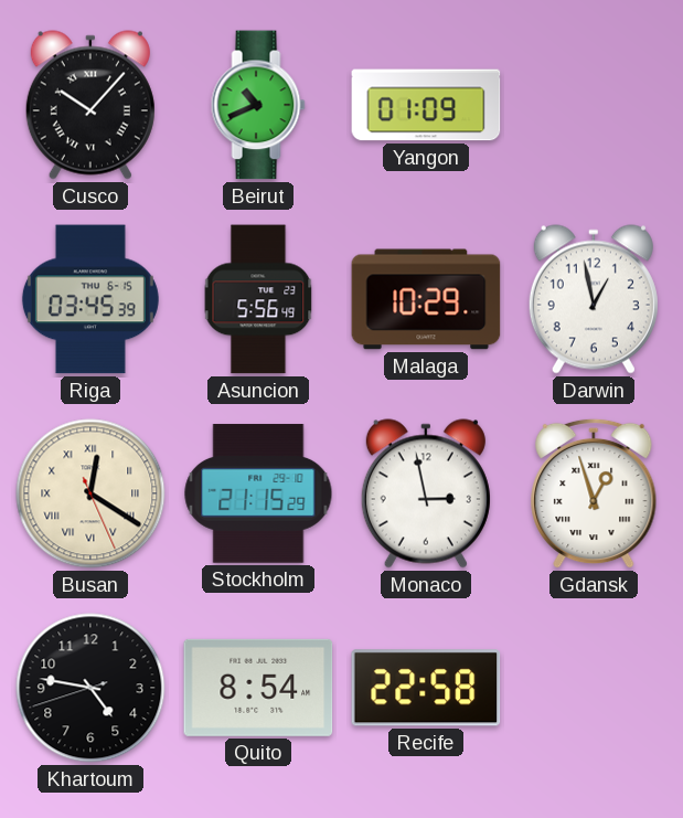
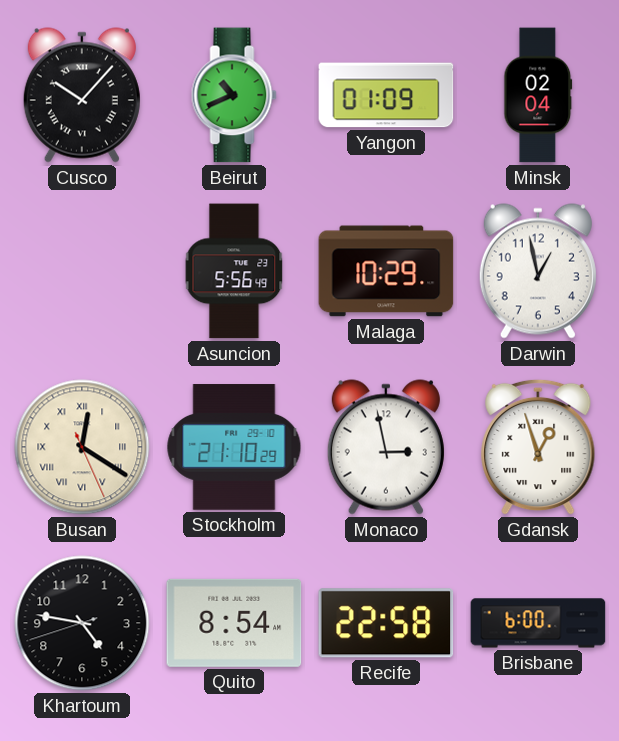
Minsk: none -> 02:04 (538, 95)
Riga: 03:45 -> none (90, 299)
Stockholm: 21:15 -> 21:10 (234, 447)
Brisbane: none -> 6:00 (538, 623)
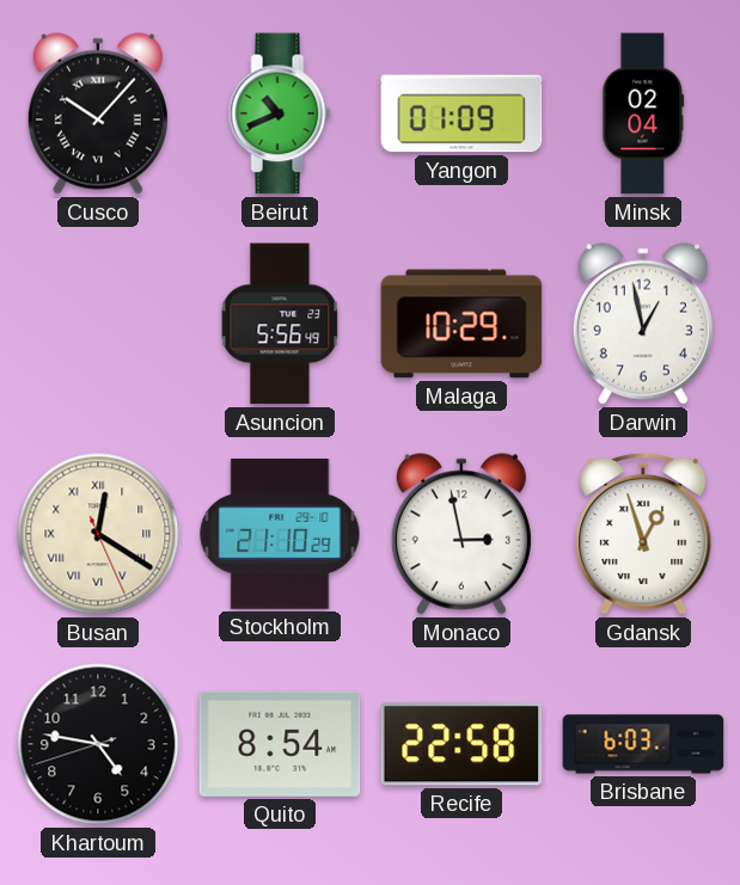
Brisbane: 6:00 -> 6:03 (643, 744)
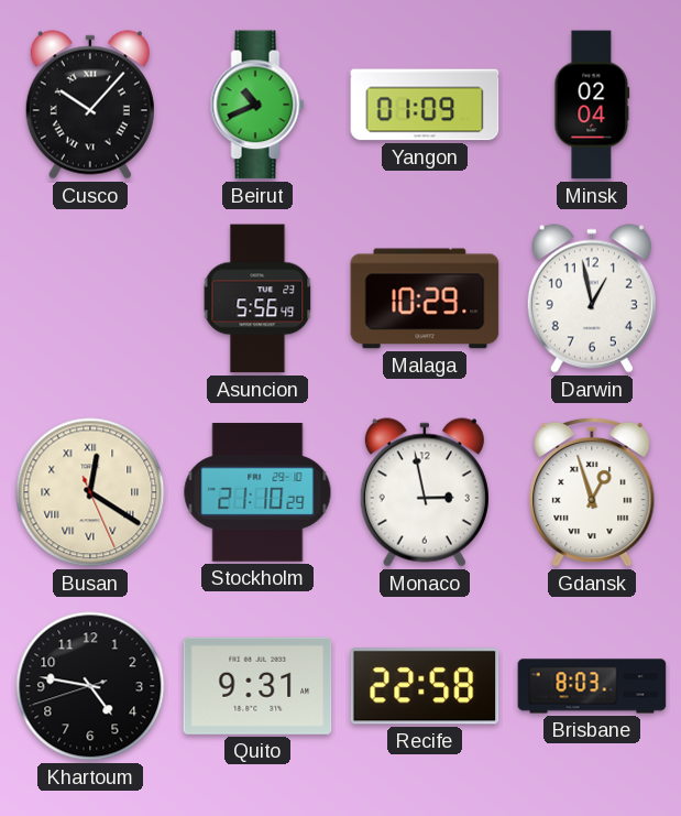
Quito: 8:54 -> 9:31 (257, 686)
Brisbane: 6:03 -> 8:03 (592, 686)
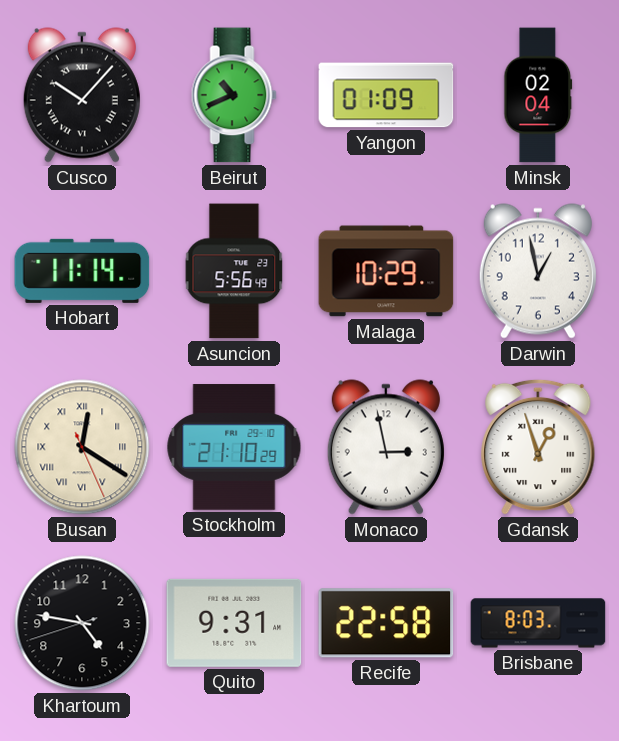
Hobart: none -> 11:14 (82, 271)
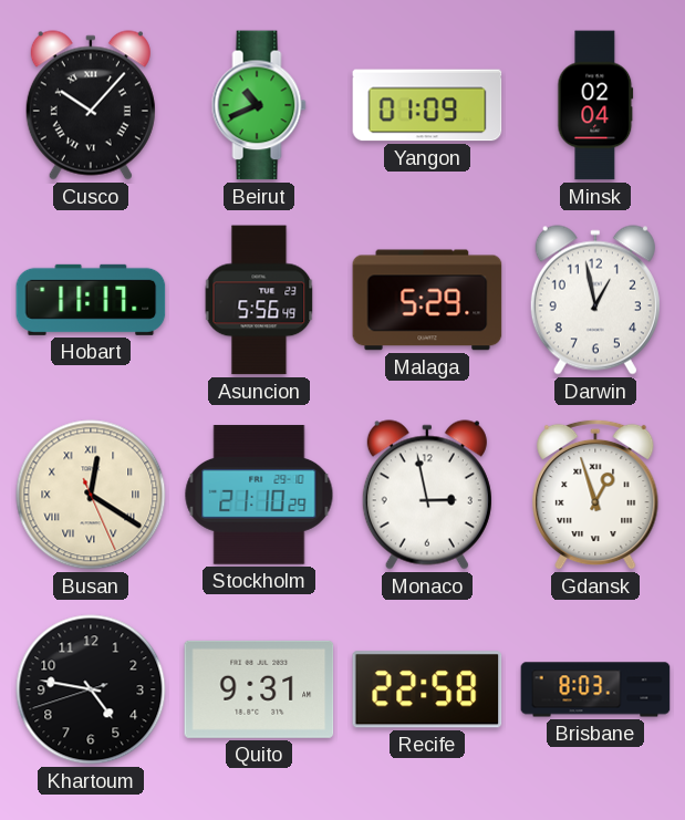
Hobart: 11:14 -> 11:17 (91, 300)
Malaga: 10:29 -> 5:29 (427, 300)
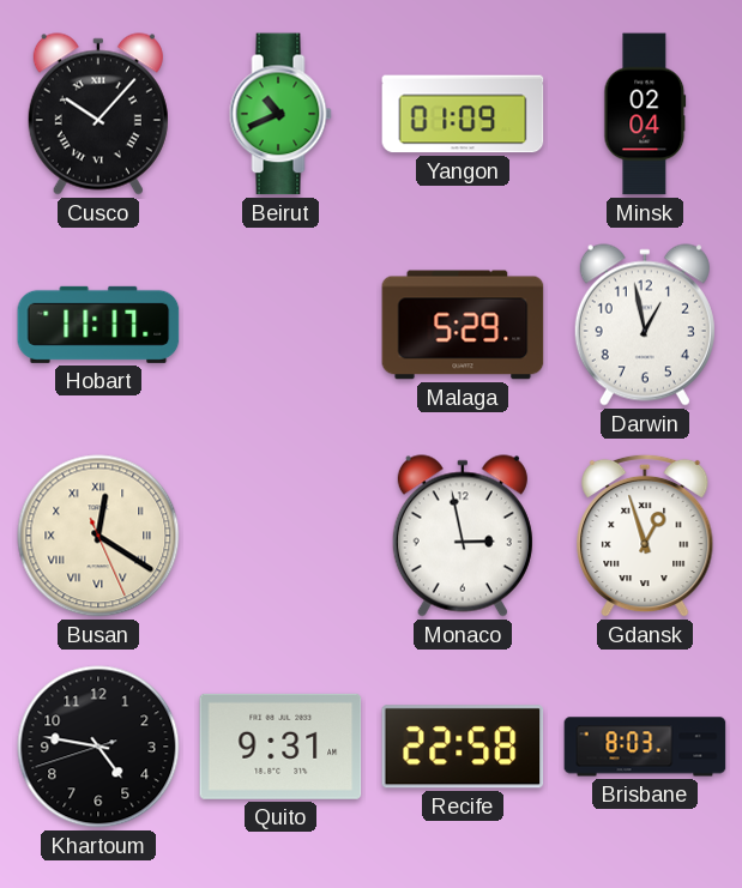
Asuncion: 5:56 -> none (259, 300)
Stockholm: 21:10 -> none (259, 495)
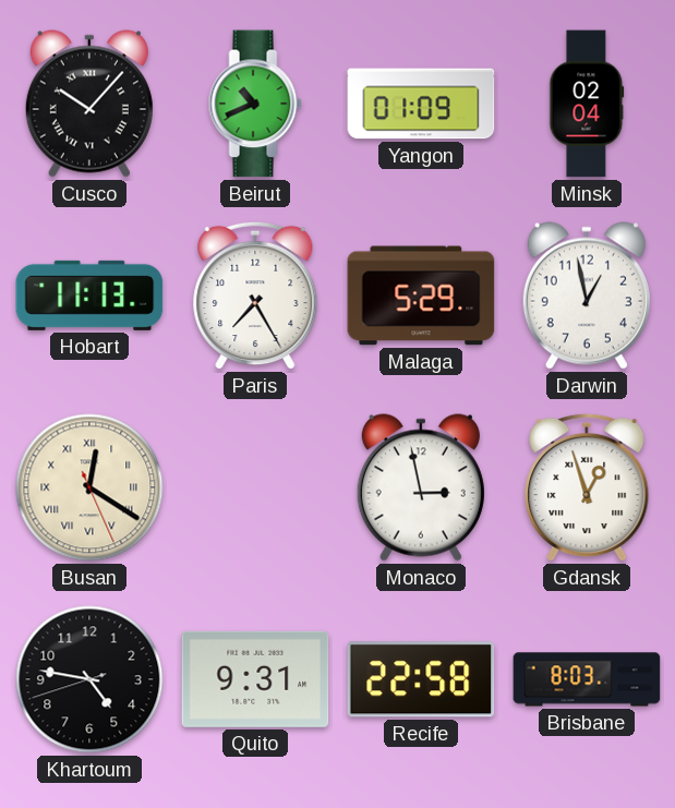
Hobart: 11:17 -> 11:13 (89, 296)
Paris: none -> 7:25 (255, 296)
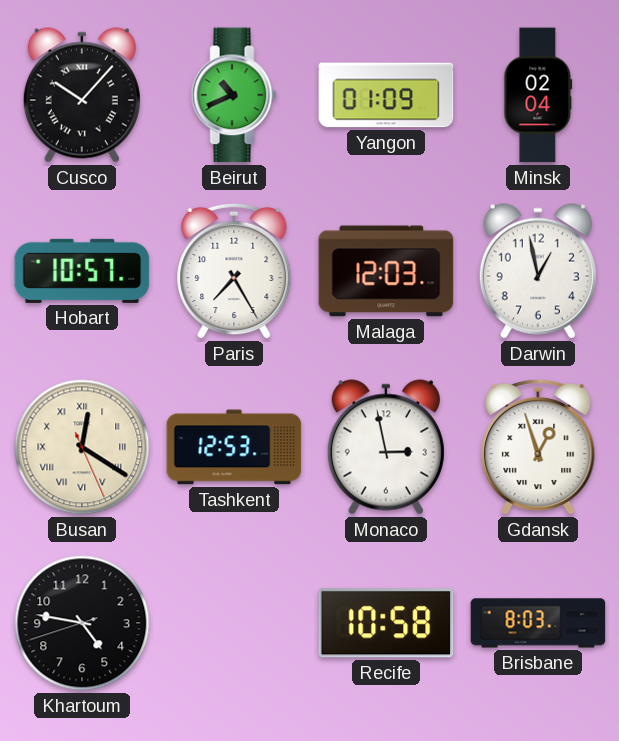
Hobart: 11:13 -> 10:57 (82, 271)
Malaga: 5:29 -> 12:03 (386, 271)
Tashkent: none -> 12:53 (234, 447)
Quito: 9:31 -> none (255, 679)
Recife: 22:58 -> 10:58 (386, 623)
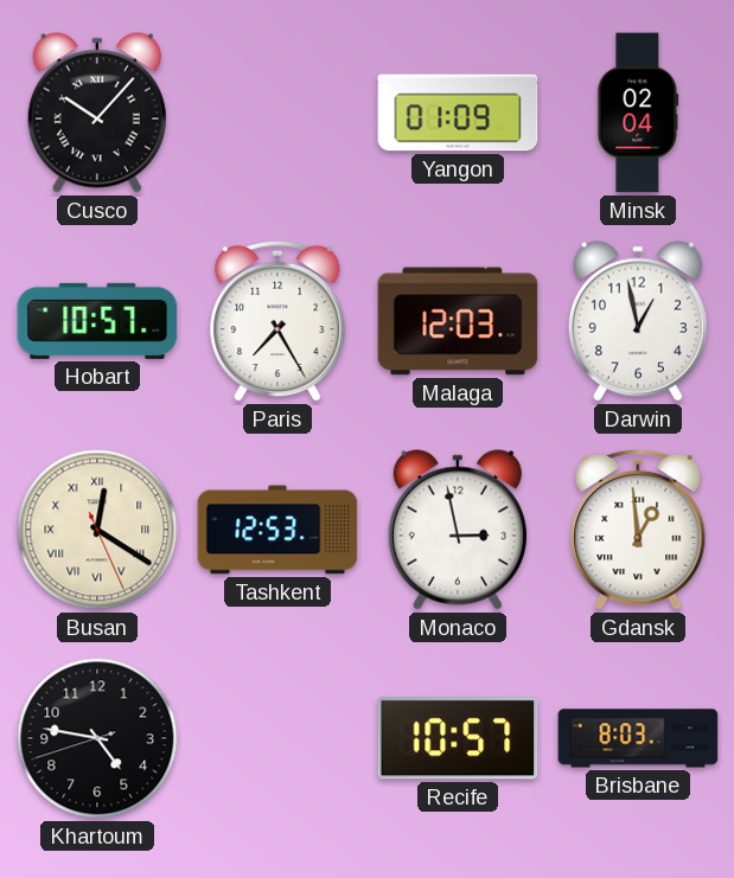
Beirut: 10:41 -> none (234, 95)
Gdansk: 12:57 -> 12:59 (638, 530)
Recife: 10:58 -> 10:57 (458, 738)
